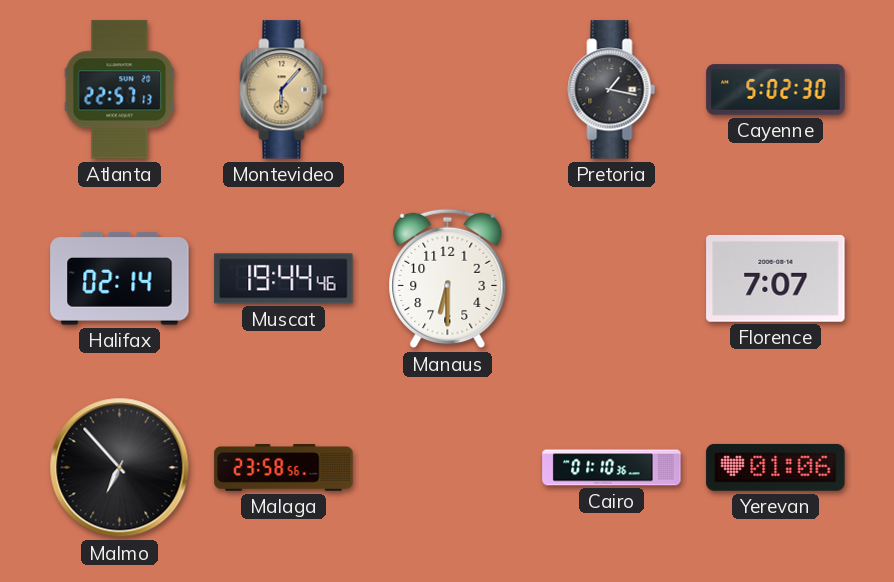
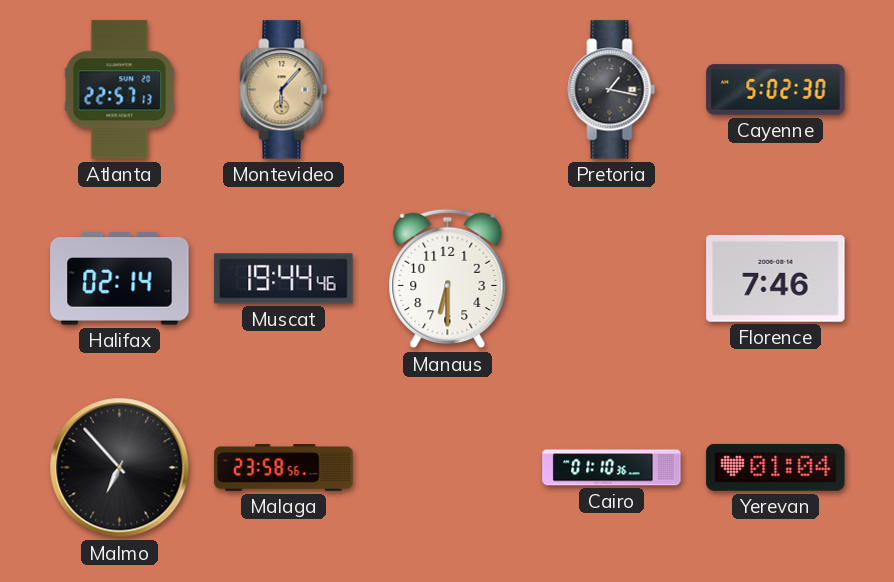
Florence: 7:07 -> 7:46 (776, 278)
Yerevan: 01:06 -> 01:04 (776, 467)
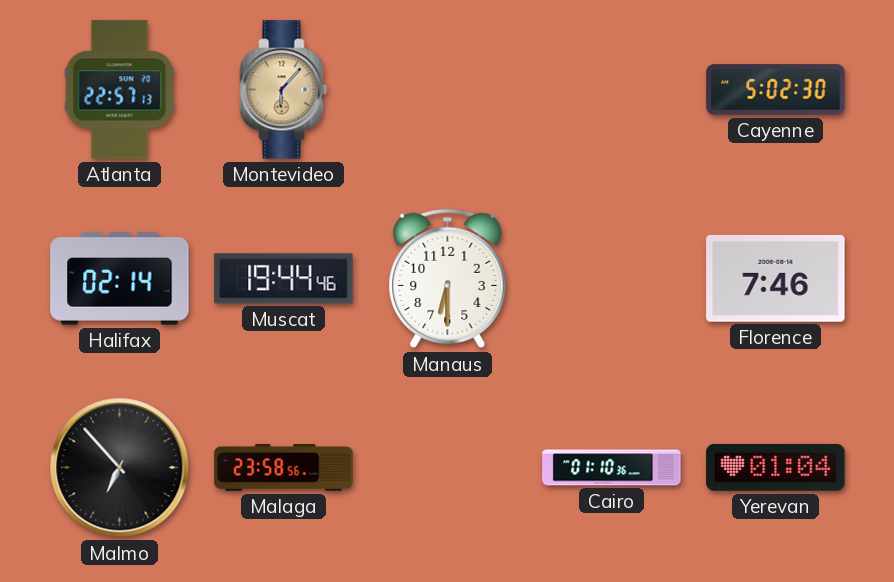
Pretoria: 1:17 -> none (612, 90)
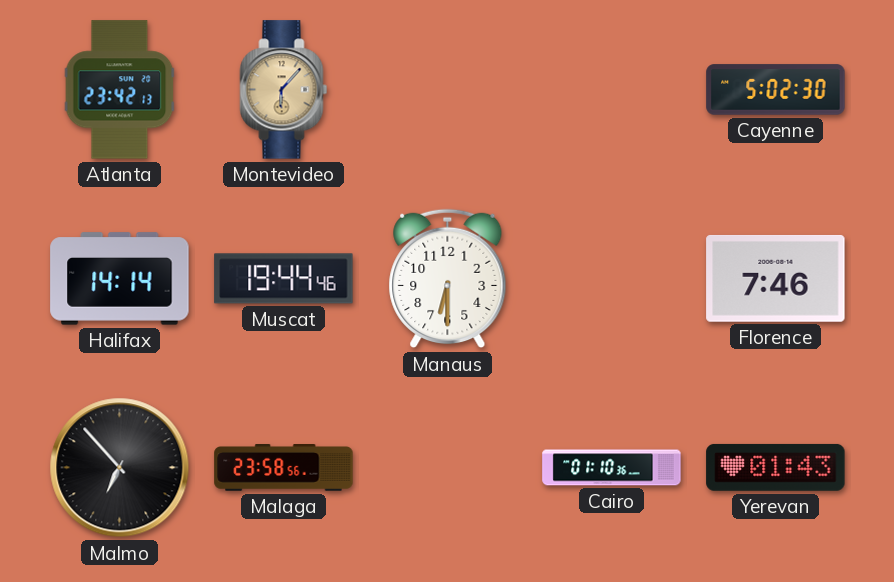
Atlanta: 22:57 -> 23:42 (120, 90)
Halifax: 02:14 -> 14:14 (120, 279)
Yerevan: 01:04 -> 01:43 (776, 467)
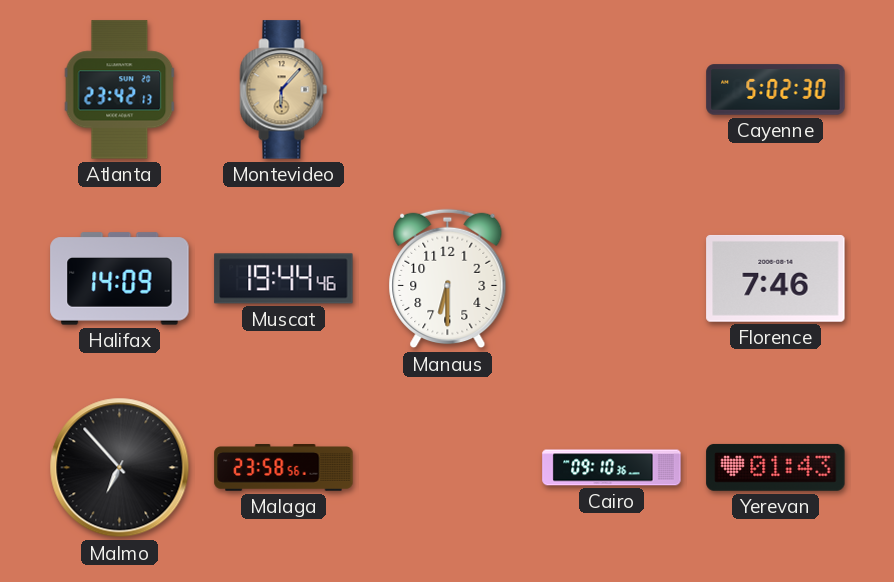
Halifax: 14:14 -> 14:09 (120, 279)
Cairo: 01:10 -> 09:10 (612, 468)
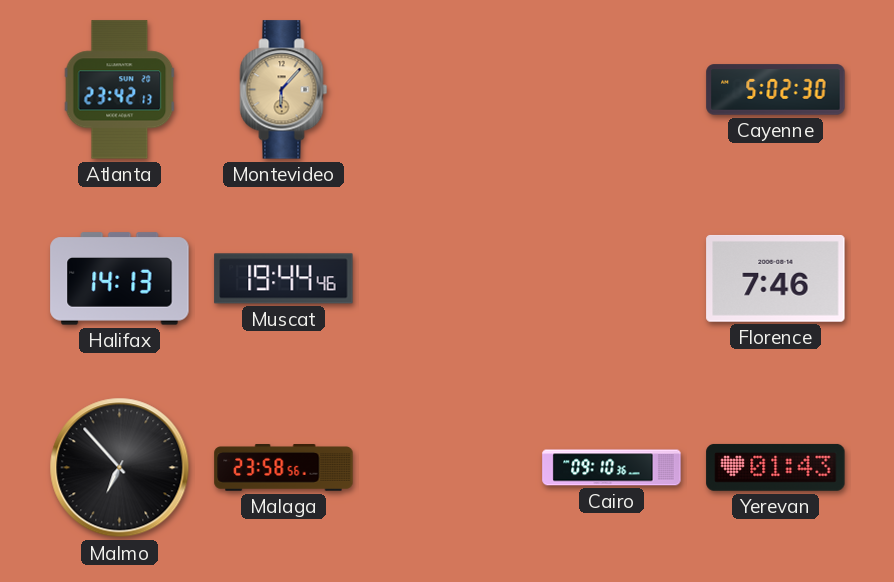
Halifax: 14:09 -> 14:13 (120, 279)
Manaus: 6:30 -> none (448, 279)
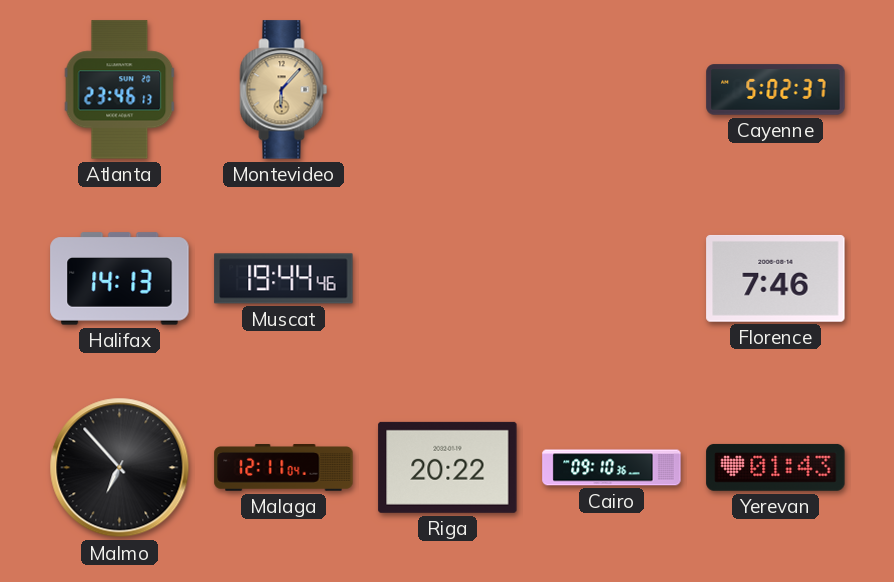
Atlanta: 23:42 -> 23:46 (120, 90)
Cayenne: 5:02:30 -> 5:02:37 (776, 90)
Malaga: 23:58 -> 12:11 (284, 468)
Riga: none -> 20:22 (448, 467)
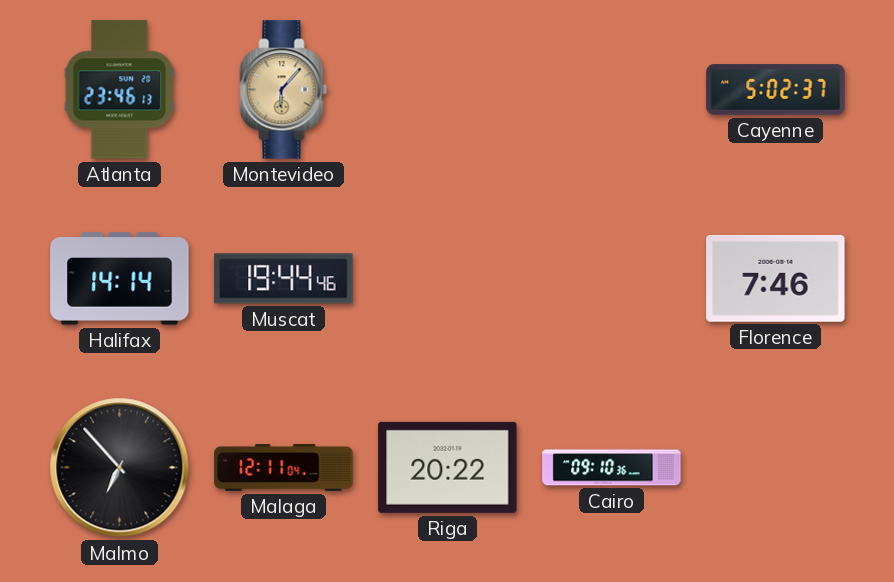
Halifax: 14:13 -> 14:14 (120, 279)
Yerevan: 01:43 -> none (776, 467)
